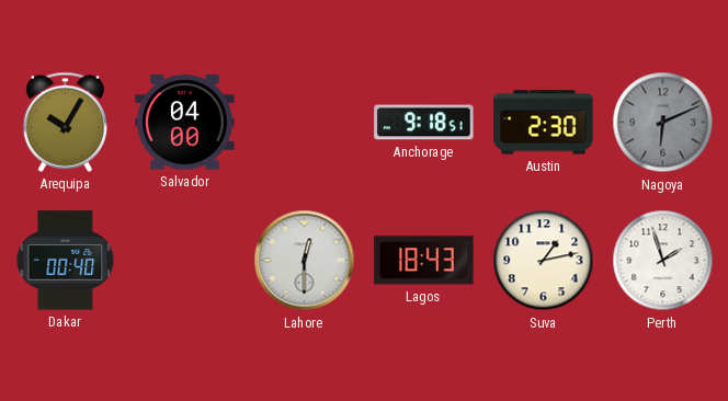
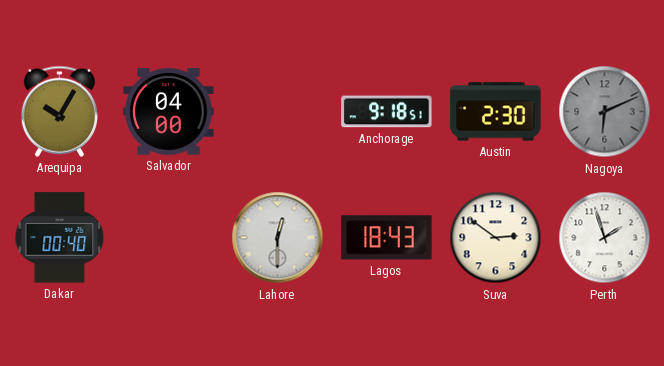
Suva: 1:13 -> 2:51 (496, 238)
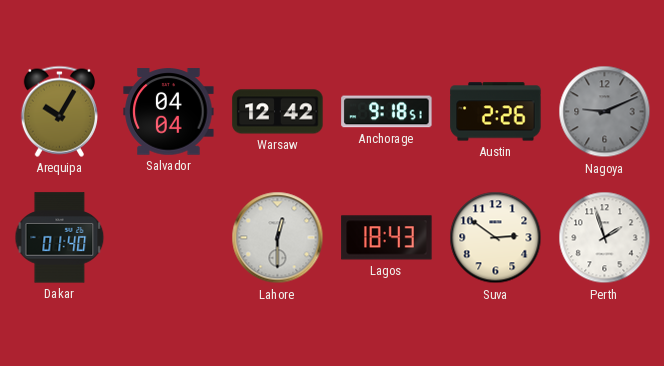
Salvador: 04:00 -> 04:04 (169, 112)
Warsaw: none -> 12:42 (278, 112)
Austin: 2:30 -> 2:26 (496, 112)
Nagoya: 6:11 -> 9:11 (605, 112)
Dakar: 00:40 -> 01:40 (60, 238)
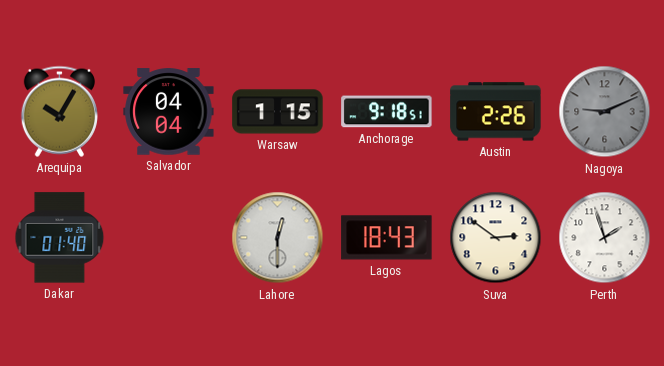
Warsaw: 12:42 -> 1:15 (278, 112)
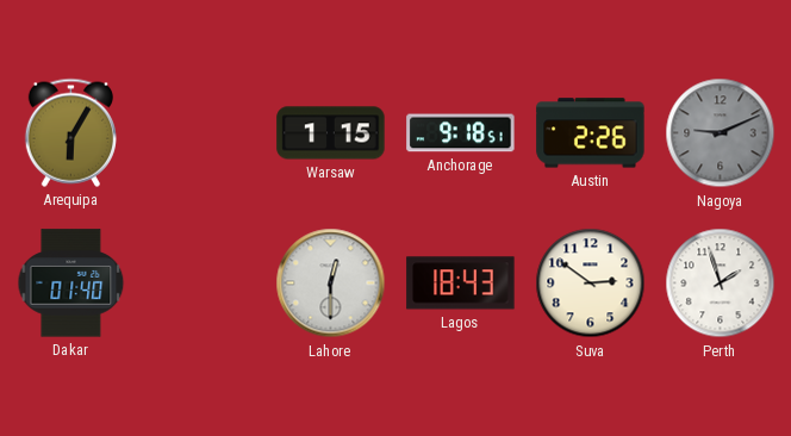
Arequipa: 10:05 -> 6:05 (70, 132)
Salvador: 04:04 -> none (169, 112)
